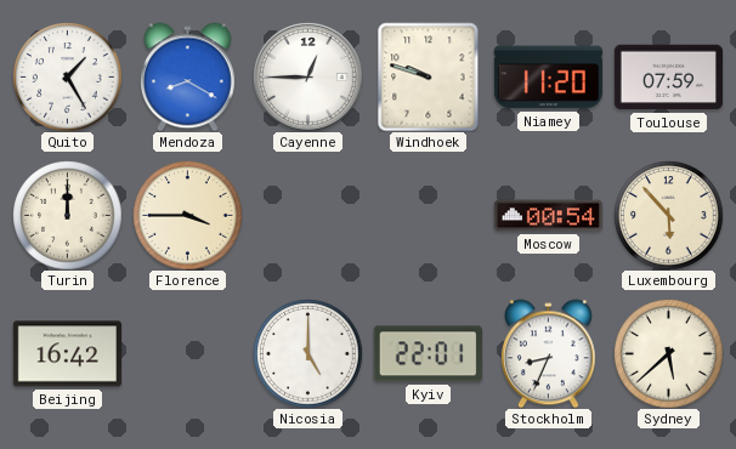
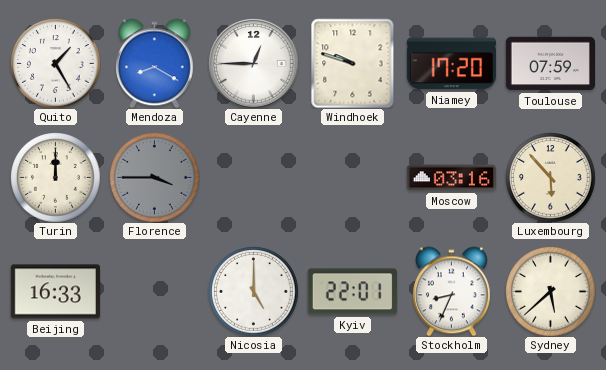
Niamey: 11:20 -> 17:20 (451, 64)
Florence dial: cream -> grey (154, 177)
Moscow: 00:54 -> 03:16 (451, 178)
Beijing: 16:42 -> 16:33 (55, 292)
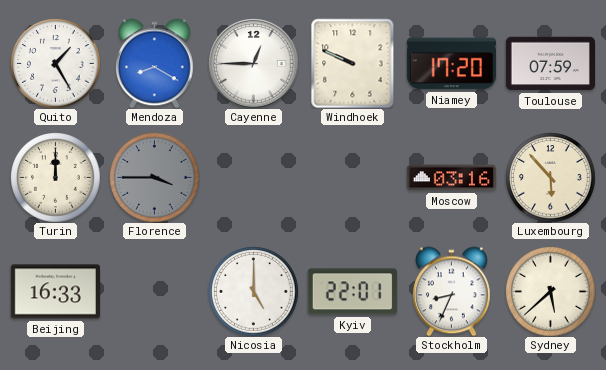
Windhoek: 9:48 -> 9:49 (353, 63)
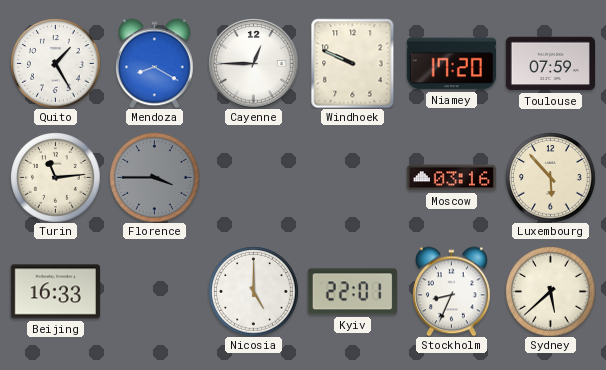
Turin: 12:00 -> 11:14 (55, 177)
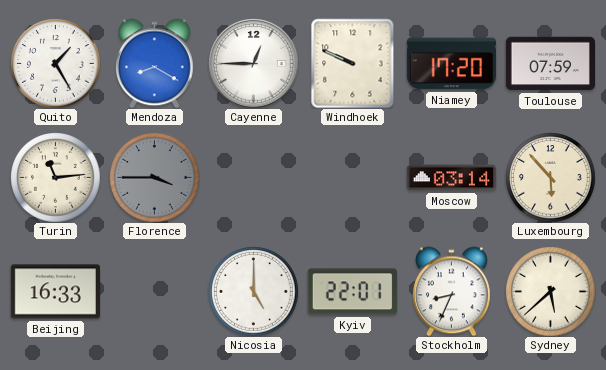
Moscow: 03:16 -> 03:14 (451, 178)
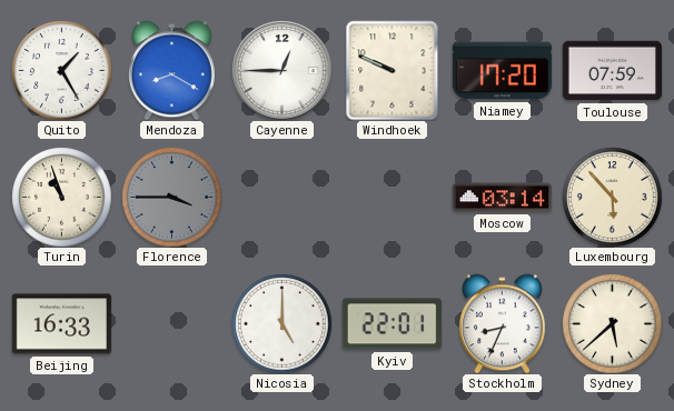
Turin: 11:14 -> 10:57 (61, 197)
